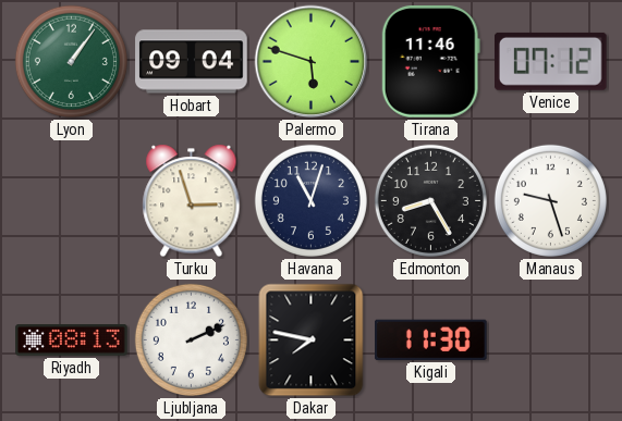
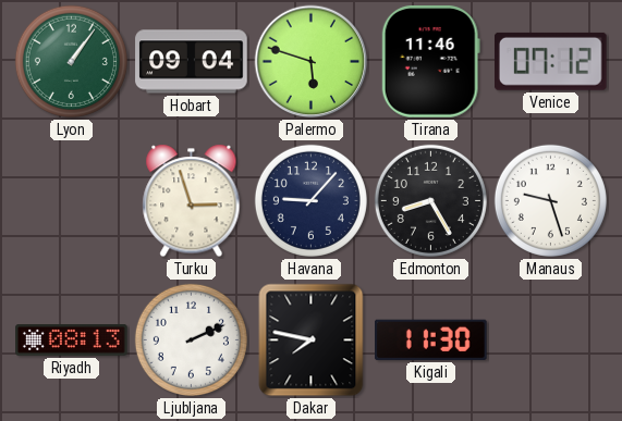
Havana: 11:03 -> 9:07 (310, 200)
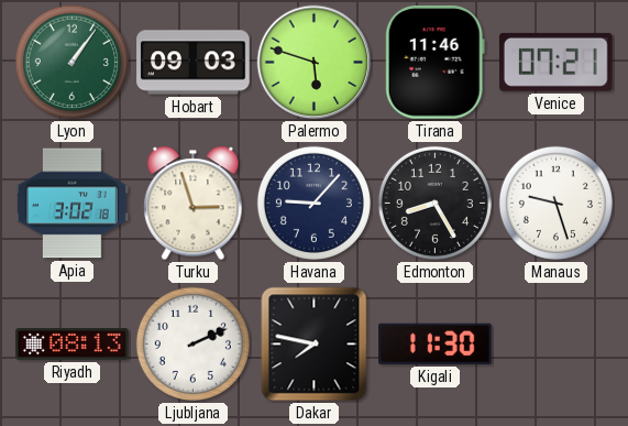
Hobart: 09:04 -> 09:03 (194, 63)
Venice: 07:12 -> 07:21 (555, 62)
Apia: none -> 3:02 (73, 204)
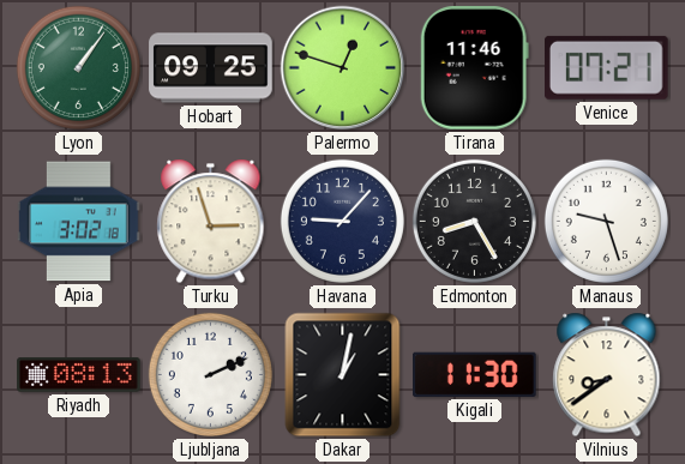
Hobart: 09:03 -> 09:25 (211, 68)
Palermo: 5:48 -> 12:48 (343, 68)
Dakar: 7:47 -> 1:02 (343, 375)
Vilnius: none -> 8:39 (607, 375)
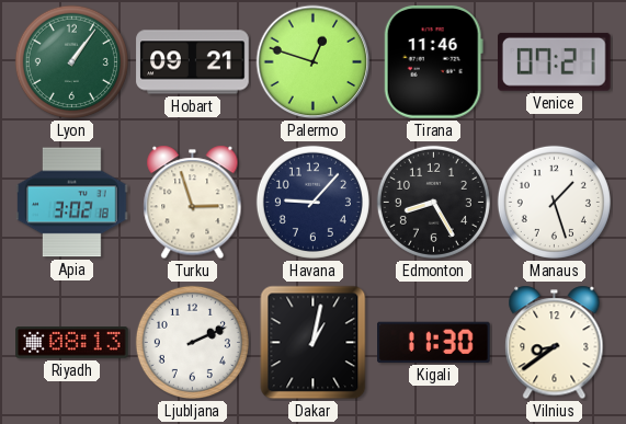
Hobart: 09:25 -> 09:21 (193, 62)
Manaus: 9:27 -> 1:27 (554, 202)
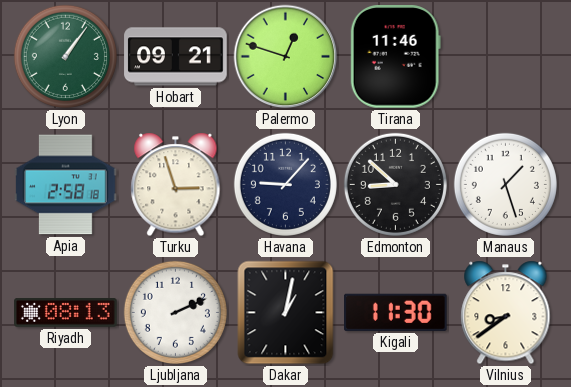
Venice: 07:21 -> none (554, 61)
Apia: 3:02 -> 2:58 (66, 185)
Edmonton: 8:25 -> 8:52 (395, 184)
